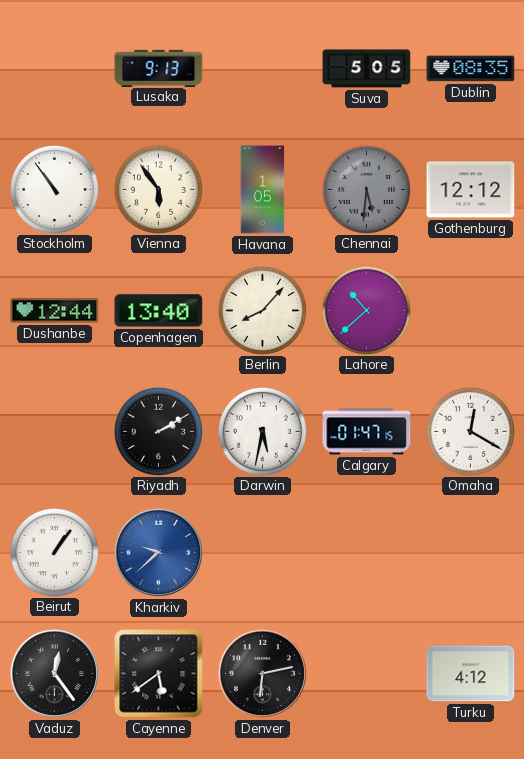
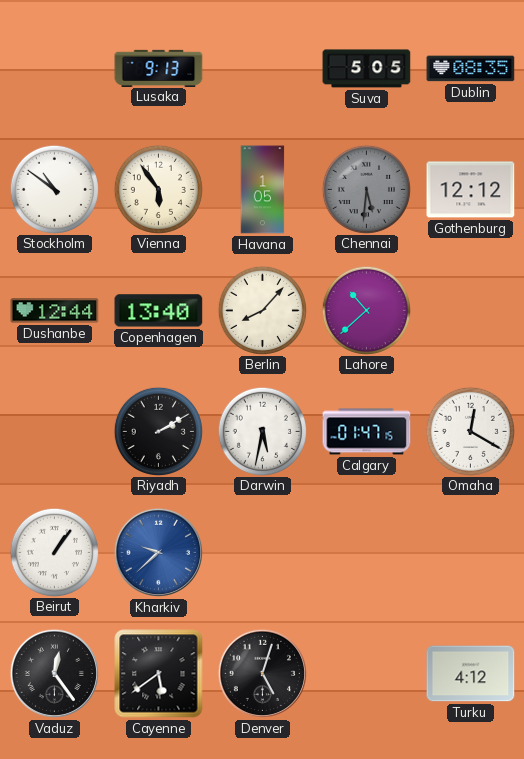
Stockholm: 10:54 -> 10:51 (54, 189)
Denver: 6:13 -> 5:03 (262, 673)
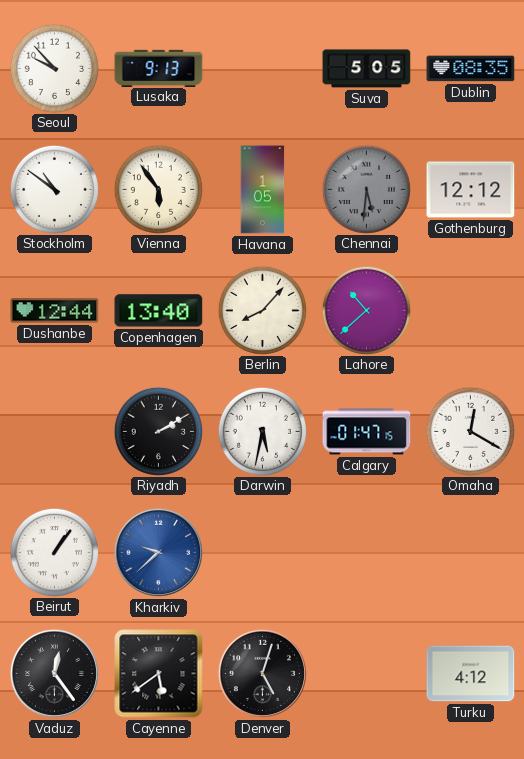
Seoul: none -> 9:53 (54, 68)
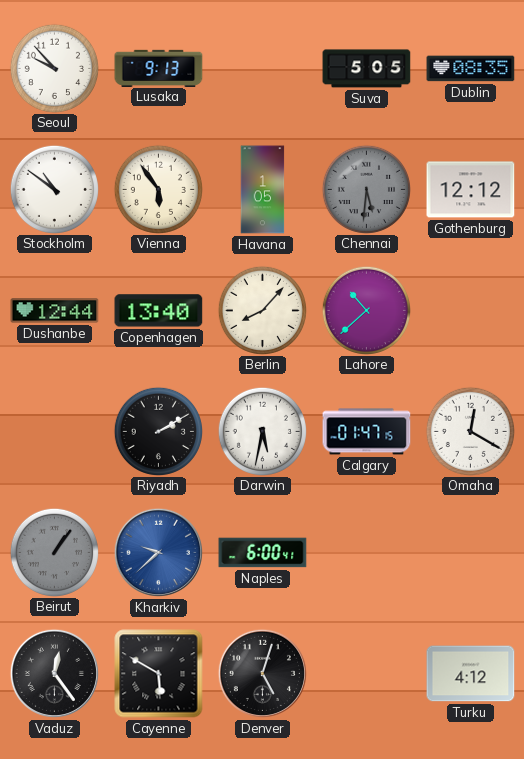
Beirut dial: white -> grey (54, 552)
Naples: none -> 6:00 (263, 553)
Cayenne: 5:39 -> 5:50 (159, 674)
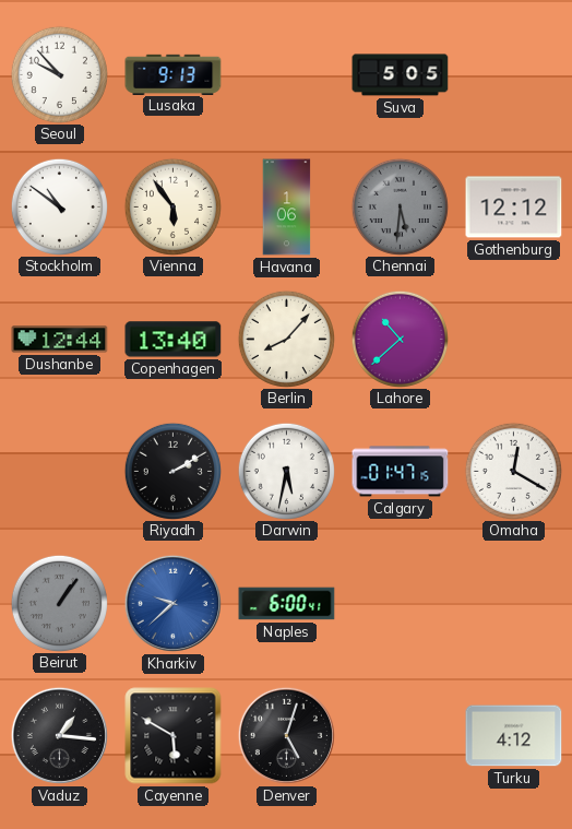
Dublin: 08:35 -> none (471, 69)
Havana: 1:05 -> 1:06 (287, 208)
Vaduz: 12:24 -> 1:16 (59, 735)
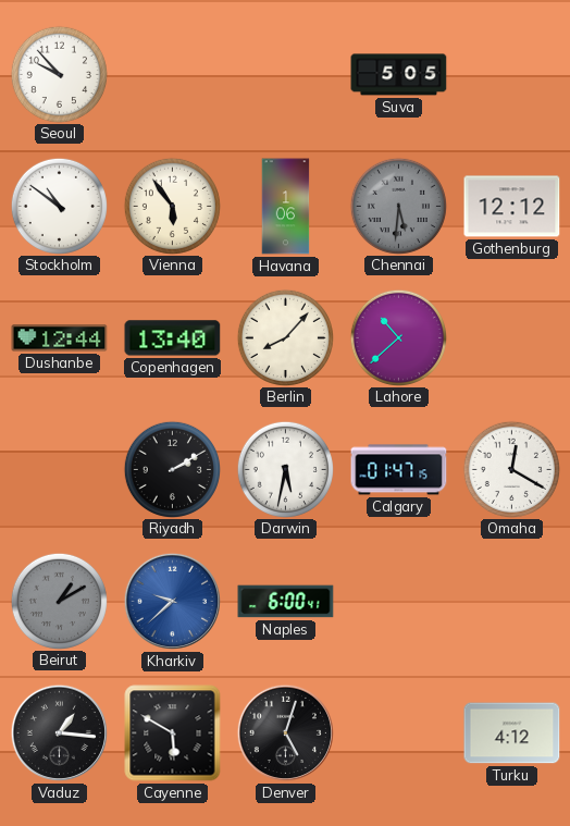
Lusaka: 9:13 -> none (174, 74)
Beirut: 1:06 -> 1:10 (59, 601)
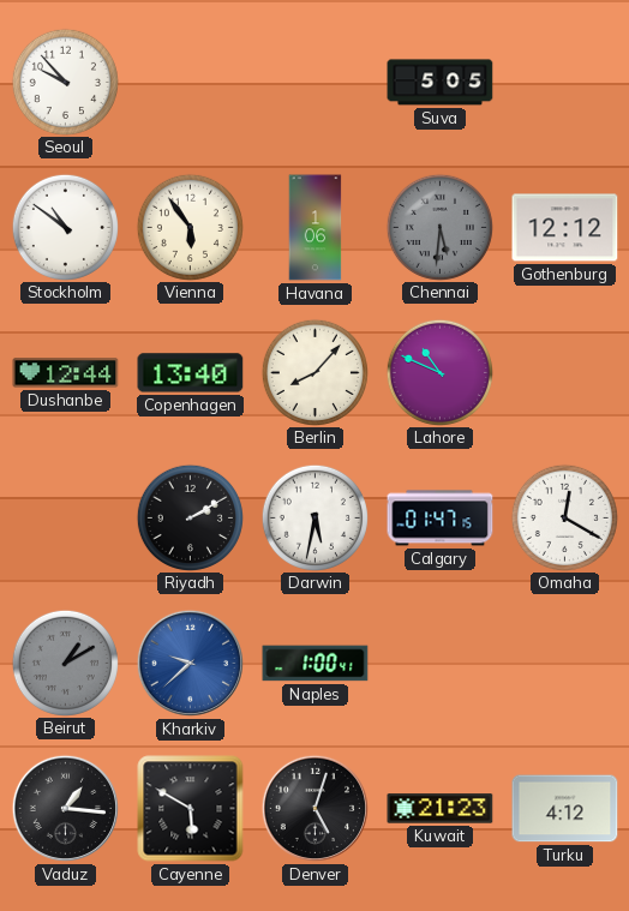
Lahore: 10:38 -> 10:49 (439, 372)
Naples: 6:00 -> 1:00 (316, 664)
Kuwait: none -> 21:23 (441, 809)
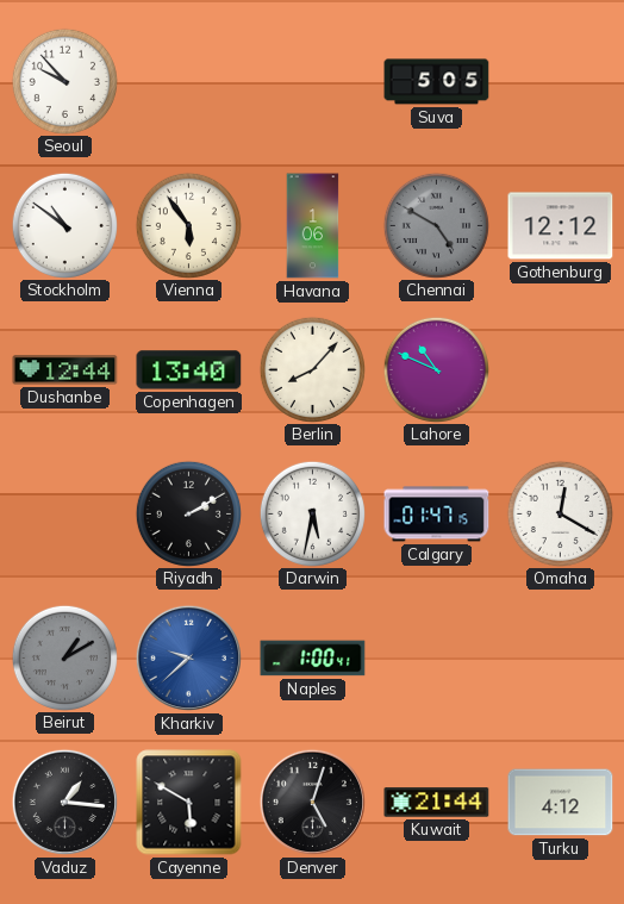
Chennai: 5:31 -> 4:50 (436, 225)
Kuwait: 21:23 -> 21:44 (437, 803)
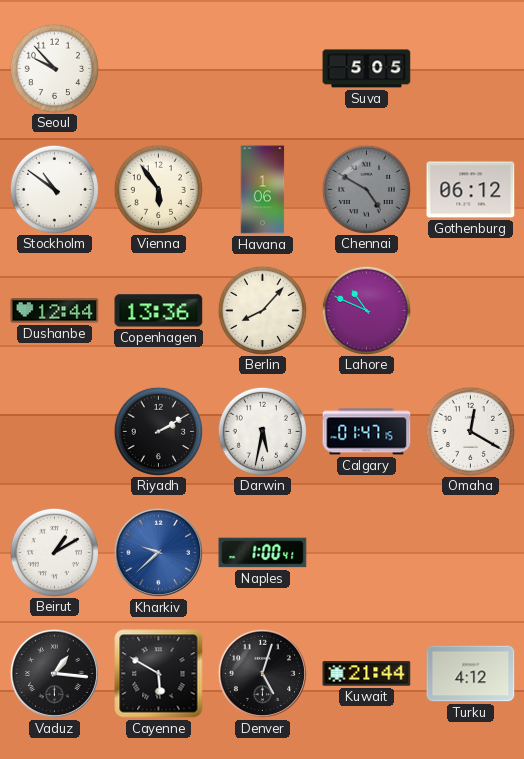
Gothenburg: 12:12 -> 06:12 (471, 190)
Copenhagen: 13:40 -> 13:36 (159, 311)
Beirut dial: grey -> white (54, 552)
